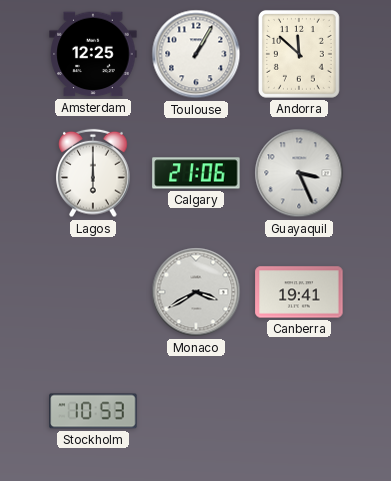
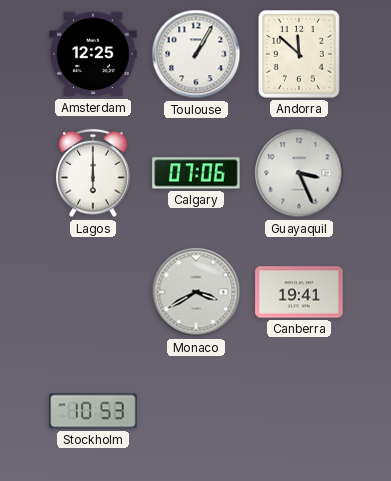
Calgary: 21:06 -> 07:06 (196, 173)
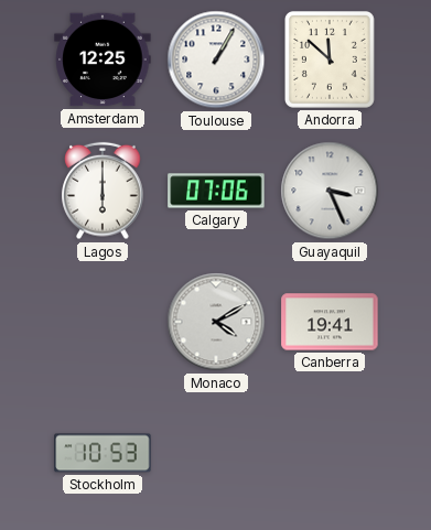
Monaco: 3:40 -> 4:10 (216, 322)
